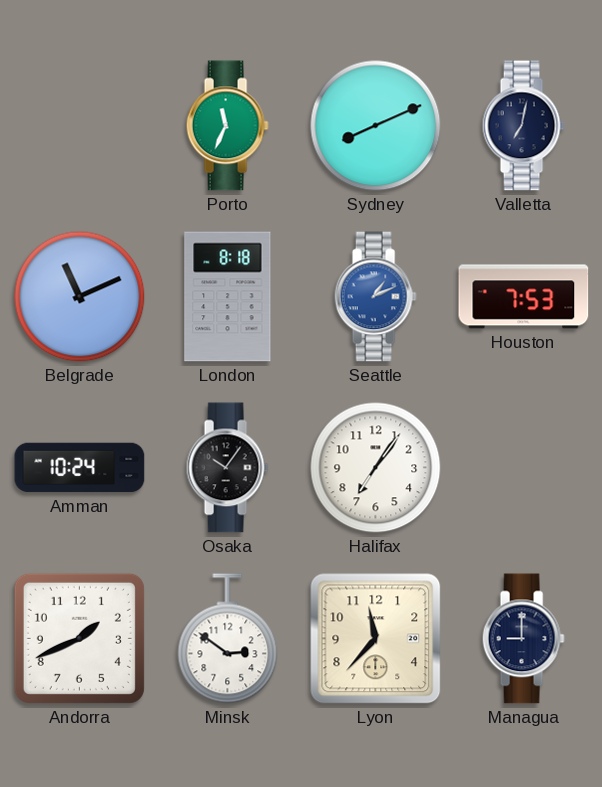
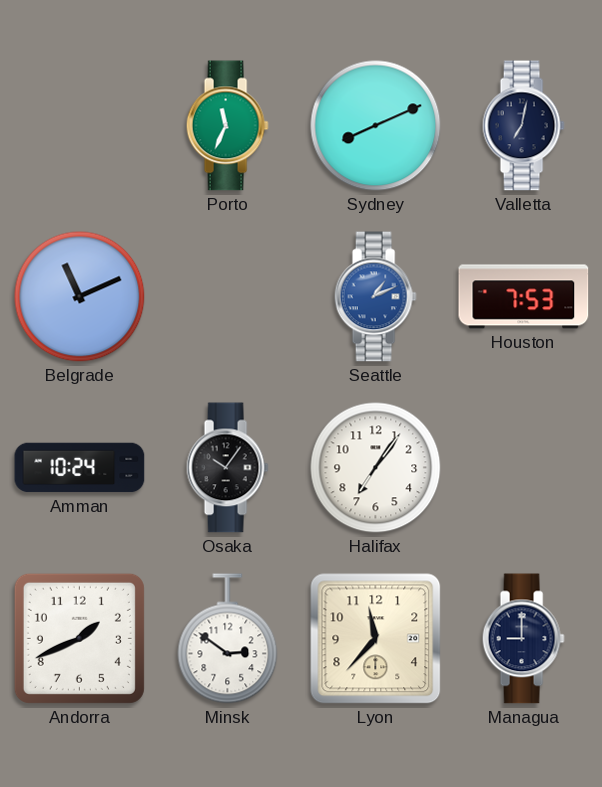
London: 8:18 -> none (228, 297)
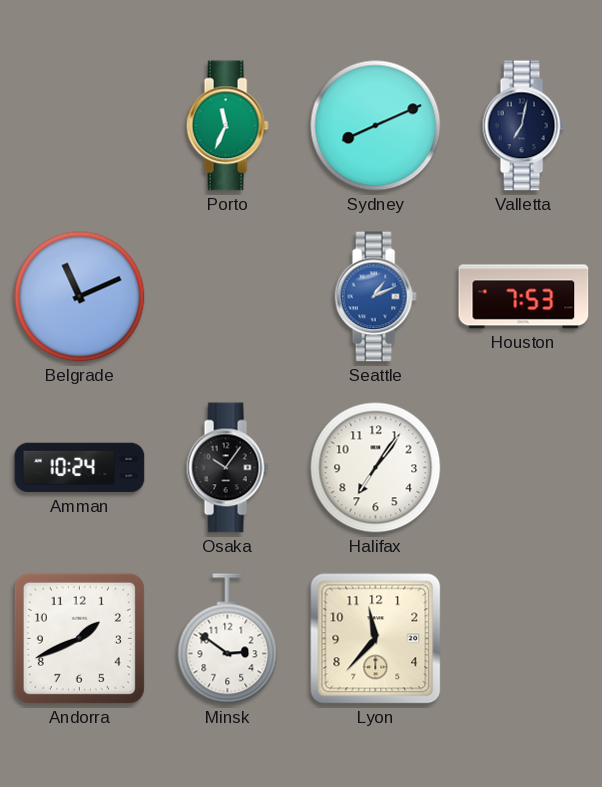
Managua: 9:00 -> none (523, 639)
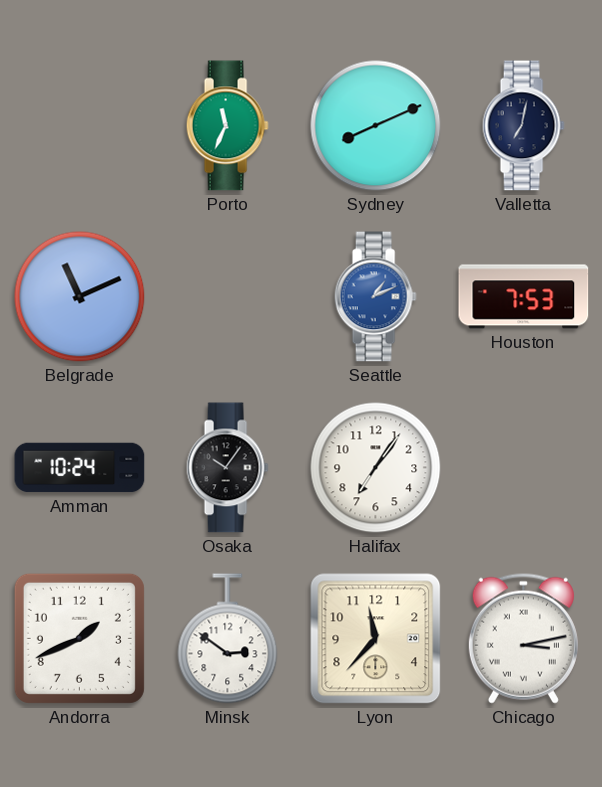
Chicago: none -> 3:13 (523, 638)
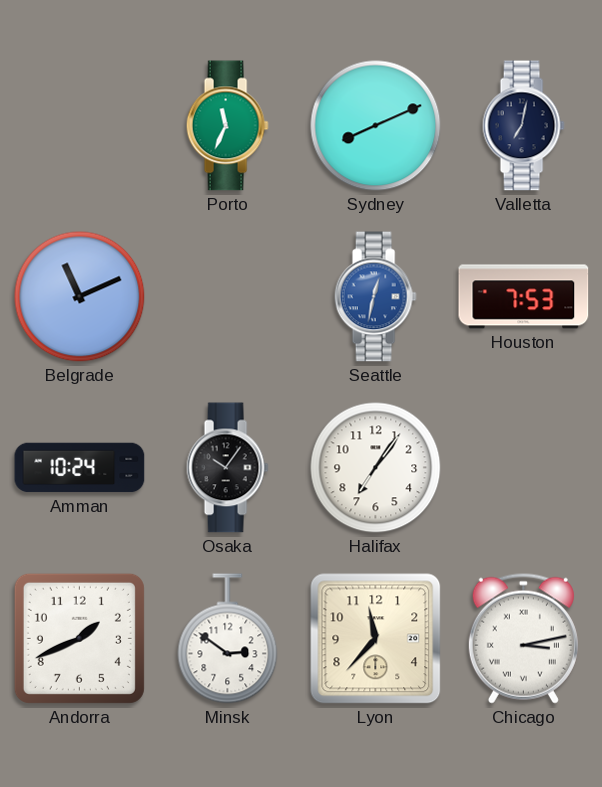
Seattle: 1:11 -> 12:32 (375, 297)
